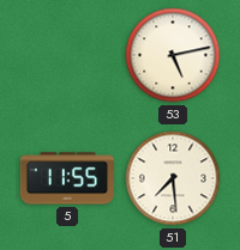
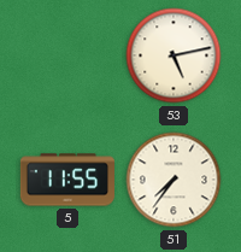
51: 7:29 -> 7:36 (174, 180)
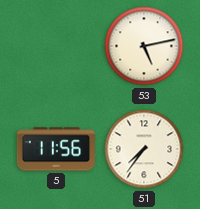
5: 11:55 -> 11:56 (56, 149)
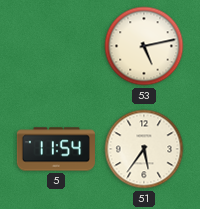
5: 11:56 -> 11:54 (56, 149)
51: 7:36 -> 5:36 (144, 149)
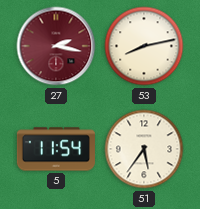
27: none -> 2:17 (56, 46)
53: 5:13 -> 8:13 (144, 46)
